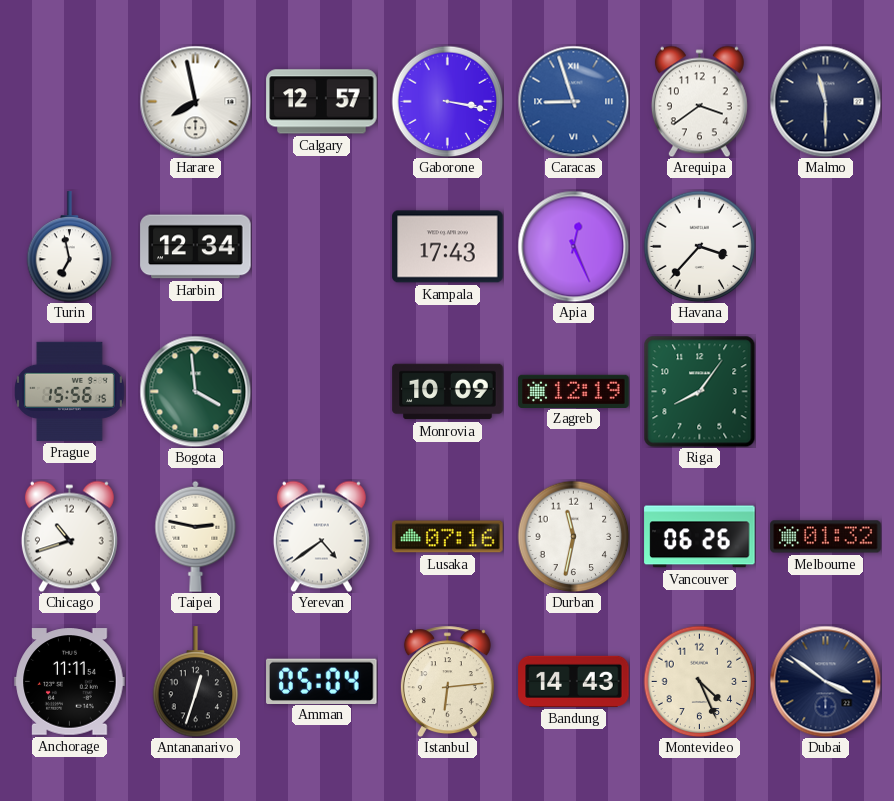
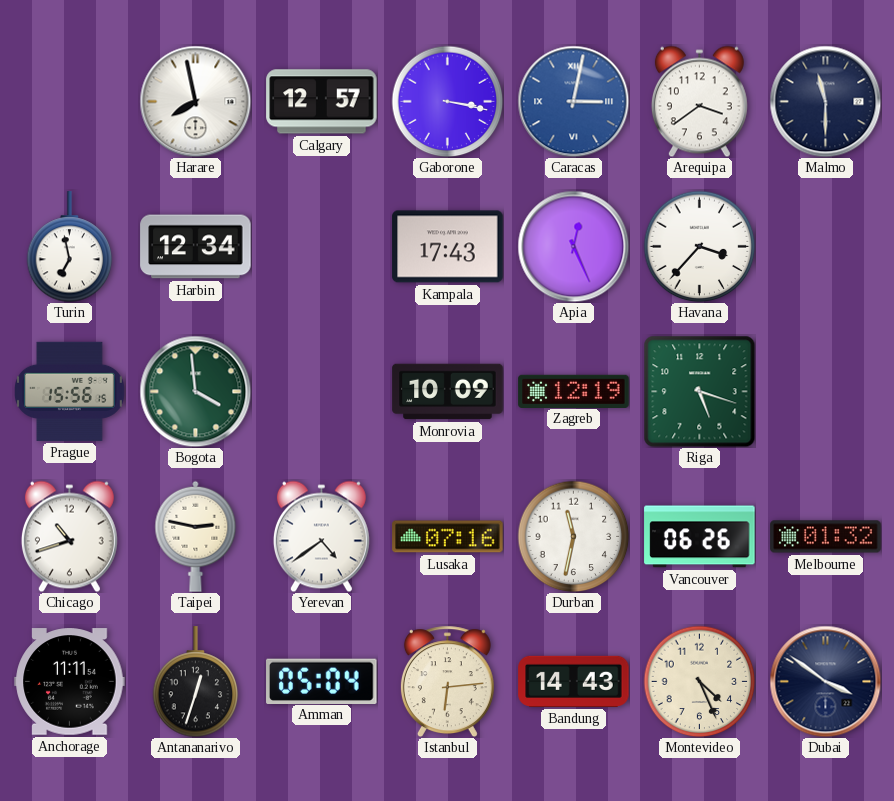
Caracas: 8:57 -> 3:02 (573, 101)
Riga: 8:06 -> 5:18 (699, 391)
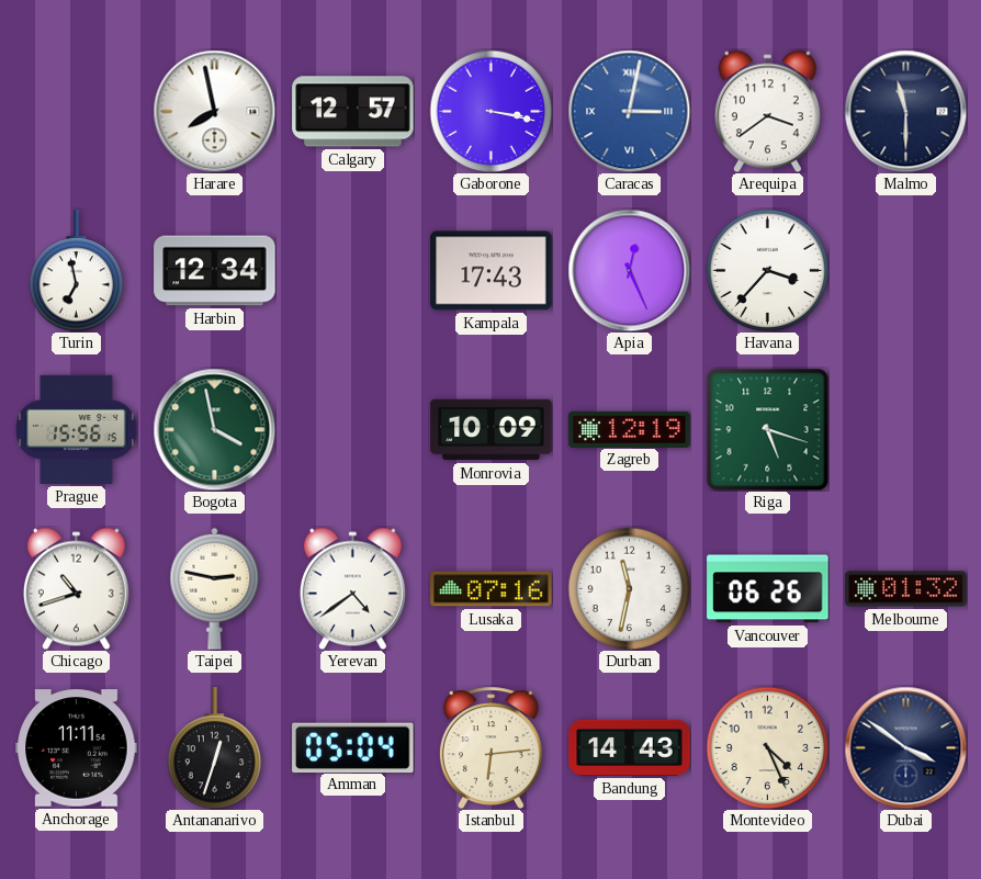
Bogota: 3:59 -> 3:58 (214, 429)
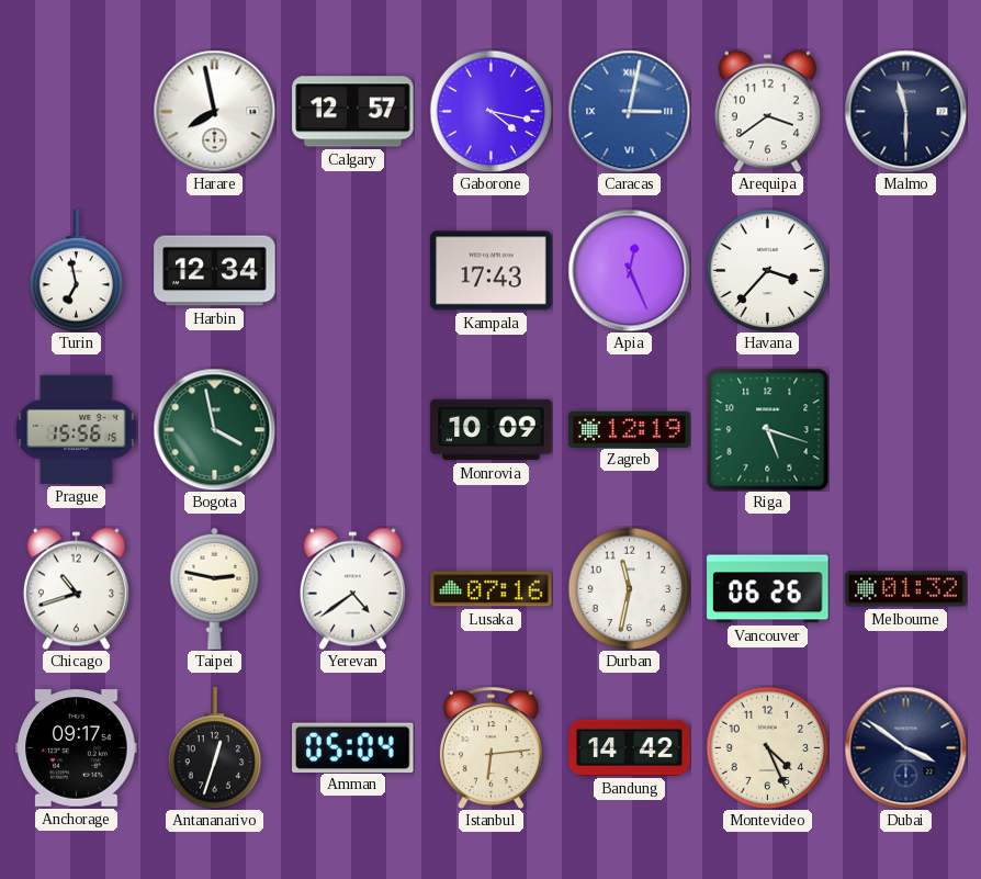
Gaborone: 3:17 -> 4:17 (490, 111)
Anchorage: 11:11 -> 09:17 (77, 748)
Bandung: 14:43 -> 14:42 (630, 747)
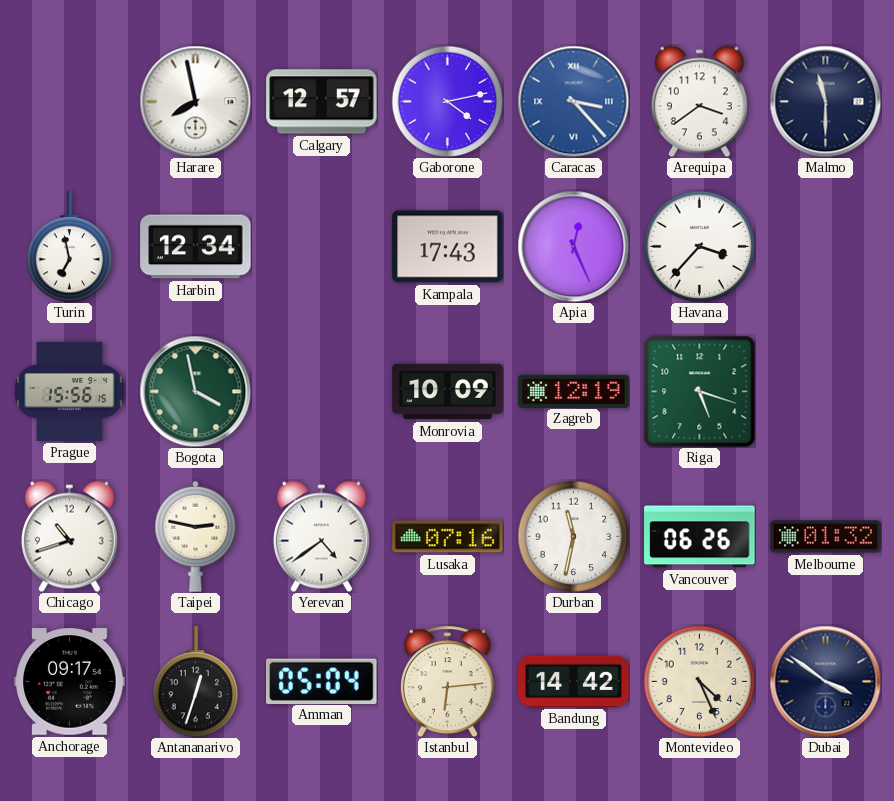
Gaborone: 4:17 -> 4:13 (447, 101)
Caracas: 3:02 -> 3:23 (573, 101)
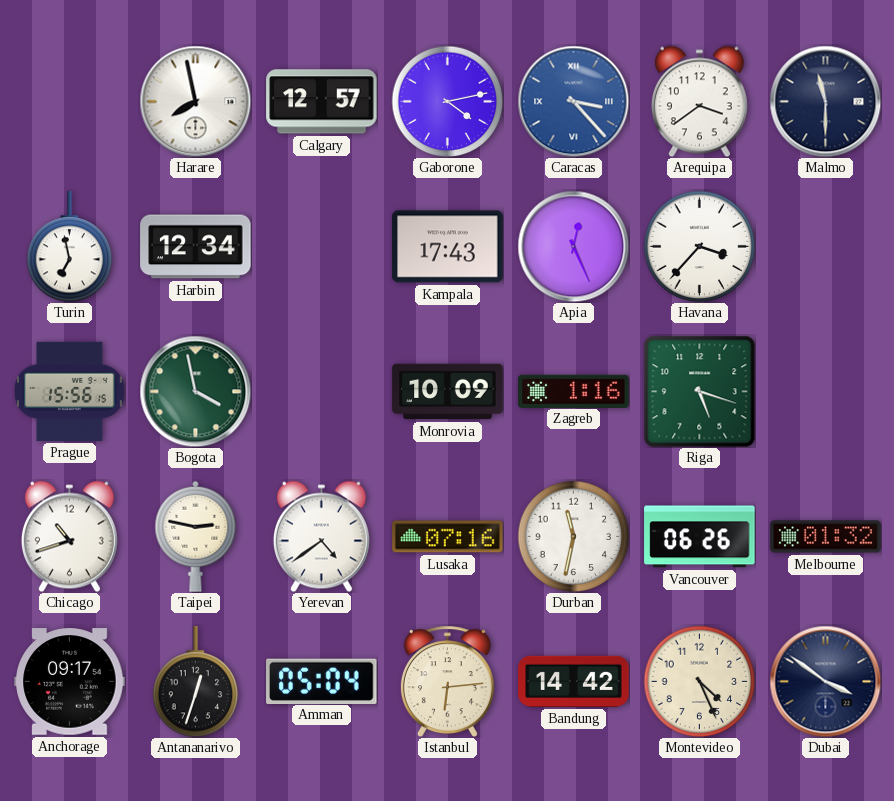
Zagreb: 12:19 -> 1:16 (574, 391)
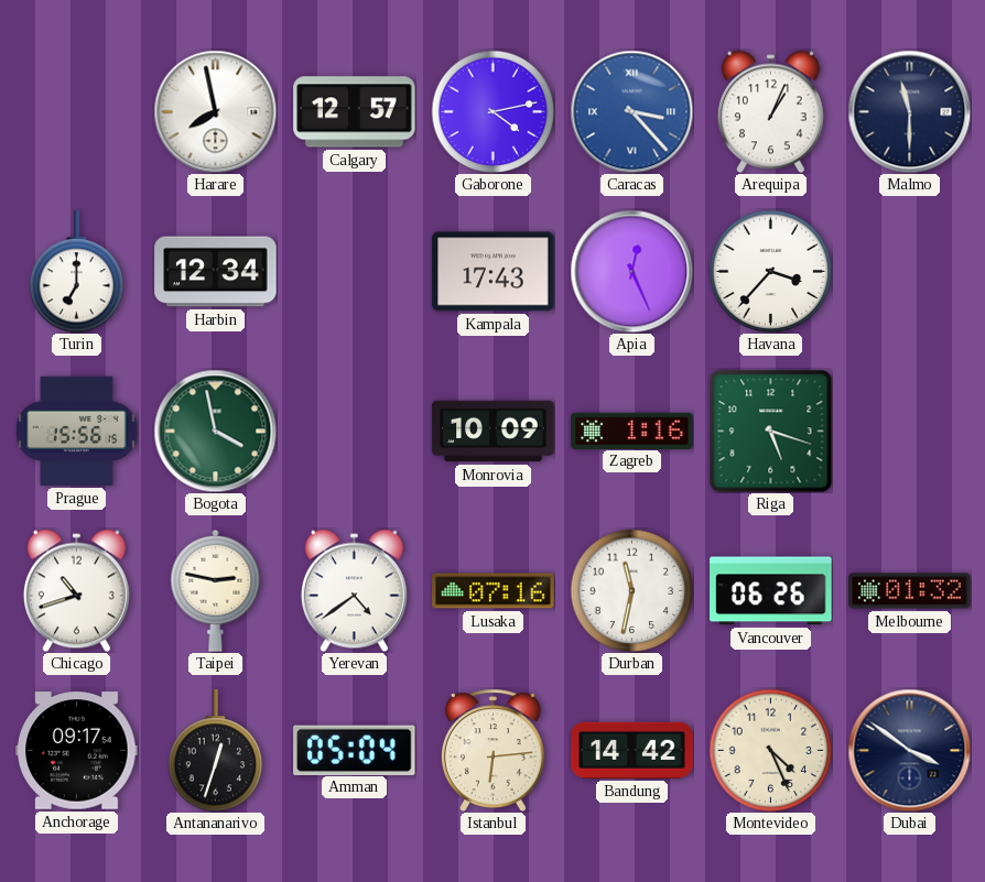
Arequipa: 3:39 -> 1:04 (770, 111)
Turin: 6:58 -> 7:00 (77, 272)
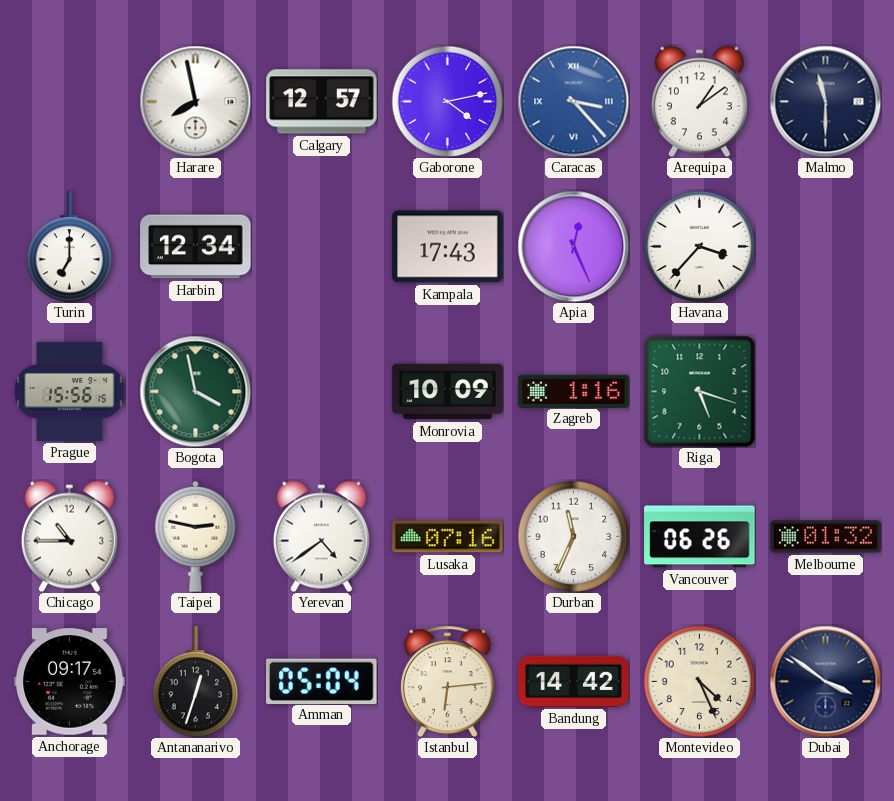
Arequipa: 1:04 -> 1:09 (699, 101)
Chicago: 10:42 -> 10:45 (69, 536)
Durban: 11:32 -> 11:34 (573, 536)
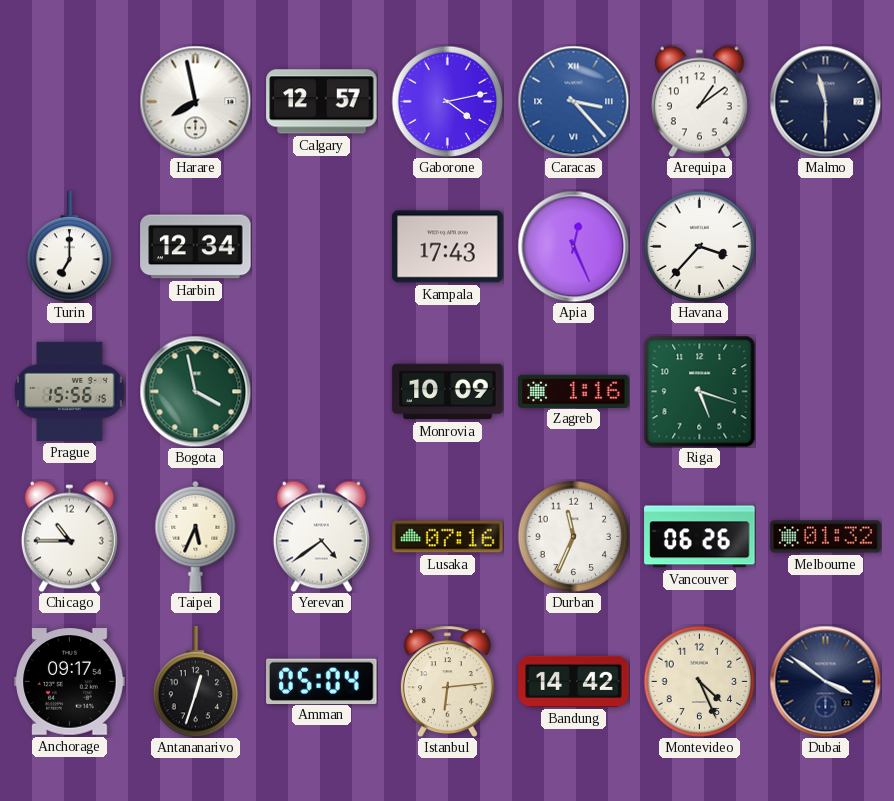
Taipei: 2:47 -> 5:34 (196, 536)
